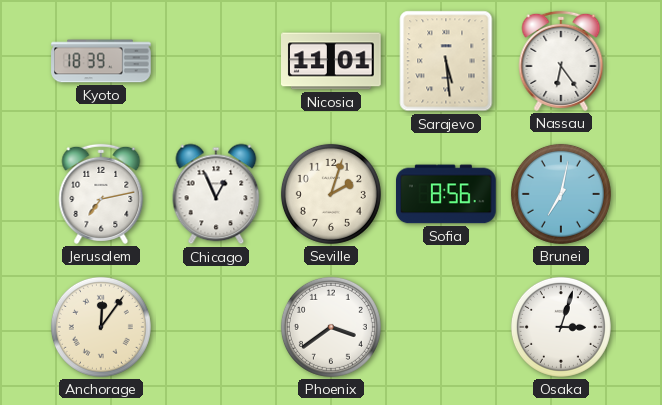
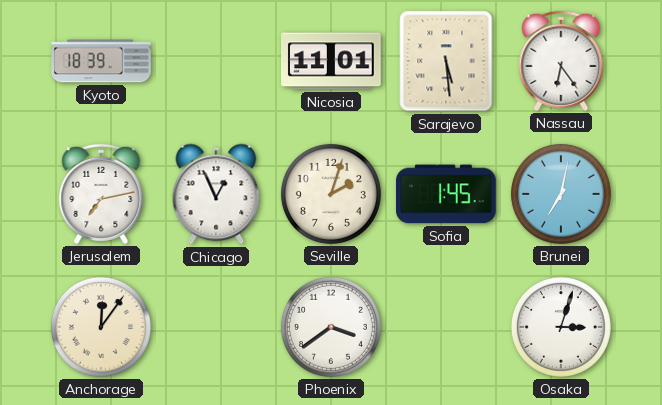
Sofia: 8:56 -> 1:45 (446, 194)
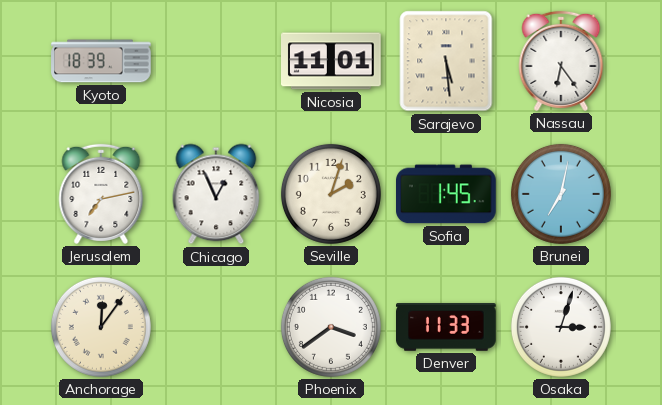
Denver: none -> 11:33 (447, 328)
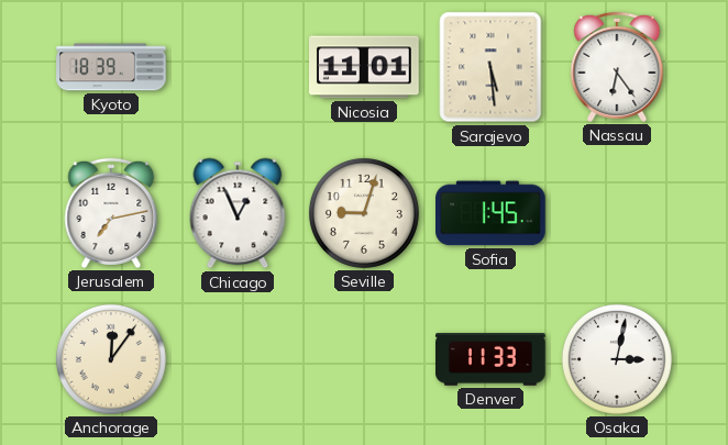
Seville: 2:03 -> 9:03 (364, 213)
Brunei: 7:02 -> none (561, 194)
Phoenix: 3:39 -> none (331, 327)
Osaka: 3:03 -> 3:02 (617, 359)
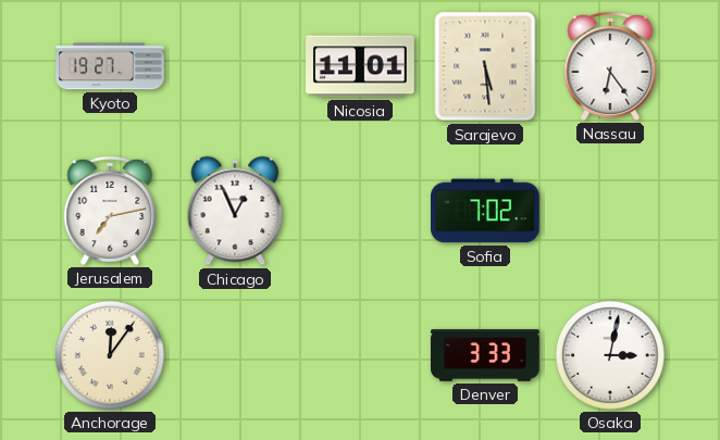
Kyoto: 18:39 -> 19:27 (110, 66)
Seville: 9:03 -> none (364, 213)
Sofia: 1:45 -> 7:02 (485, 211)
Denver: 11:33 -> 3:33 (486, 356)
